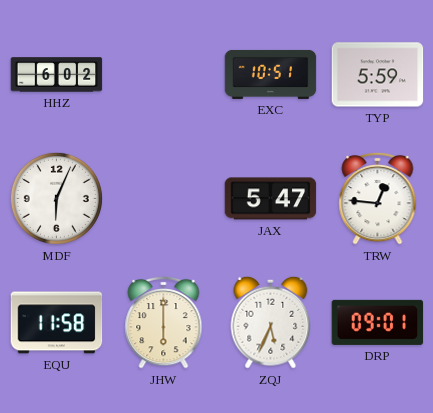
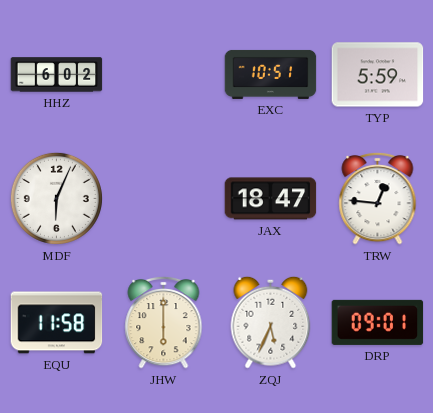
JAX: 5:47 -> 18:47 (271, 199)
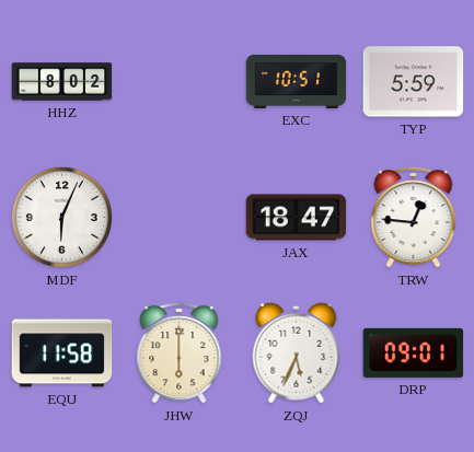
HHZ: 6:02 -> 8:02 (62, 82)
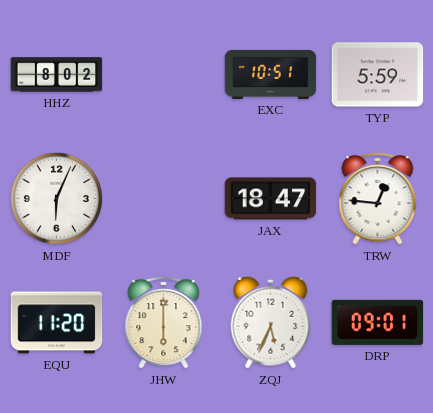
EQU: 11:58 -> 11:20 (57, 323)
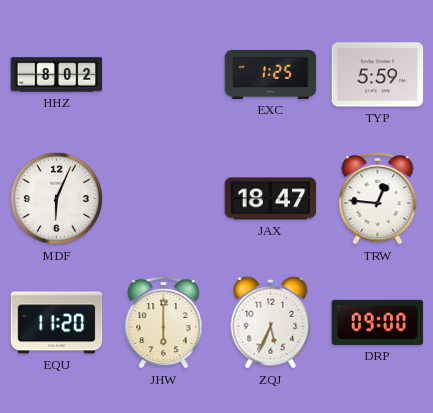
EXC: 10:51 -> 1:25 (271, 74)
DRP: 09:01 -> 09:00 (378, 322)
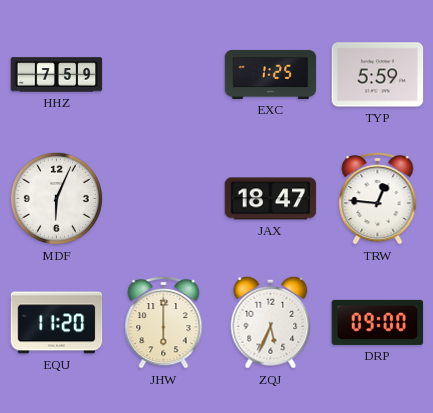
HHZ: 8:02 -> 7:59 (57, 75)
